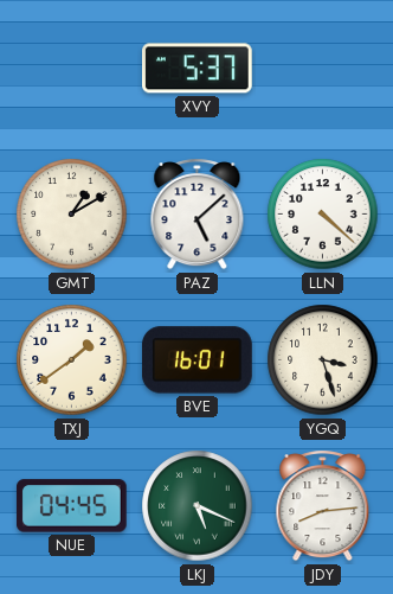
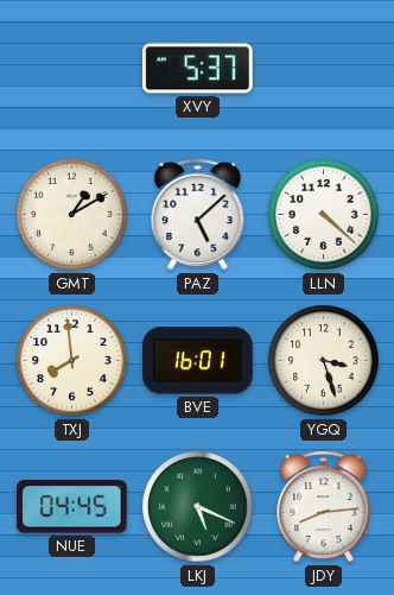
TXJ: 1:39 -> 7:59 (72, 361)
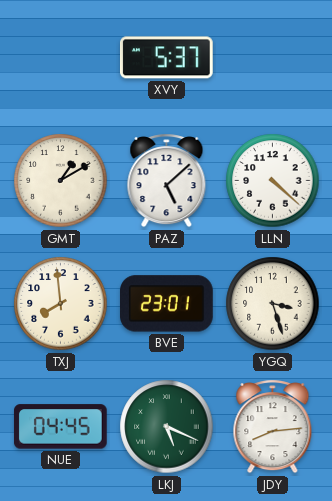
BVE: 16:01 -> 23:01 (167, 304)
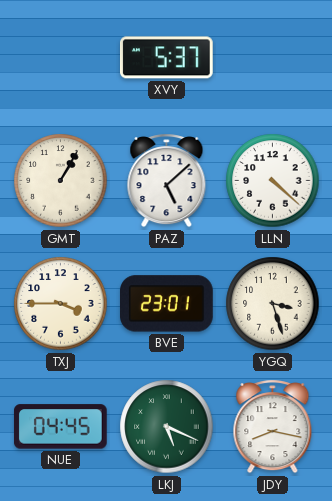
GMT: 1:10 -> 1:05 (61, 181)
TXJ: 7:59 -> 3:45 (61, 304)
JDY: 8:14 -> 8:17 (273, 427)
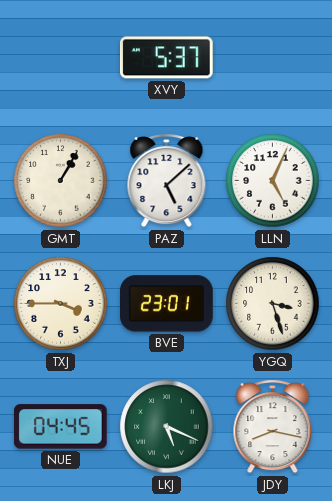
LLN: 4:22 -> 5:04 (273, 181)
